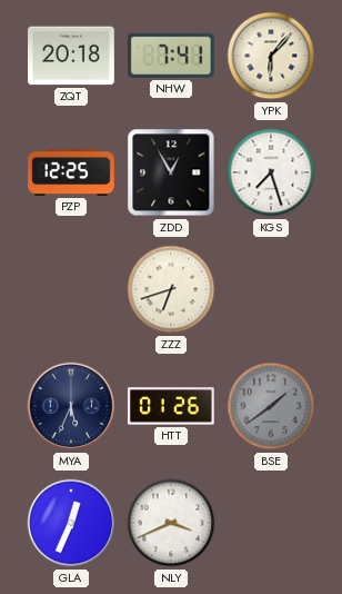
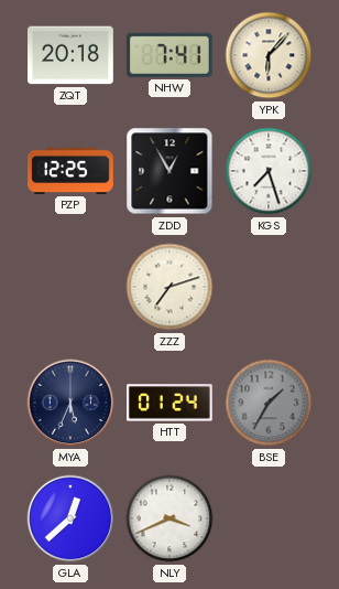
ZZZ: 6:42 -> 7:12 (169, 287)
HTT: 01:26 -> 01:24 (169, 403)
BSE: 1:39 -> 1:35 (269, 403)
GLA: 12:34 -> 12:38 (70, 518)
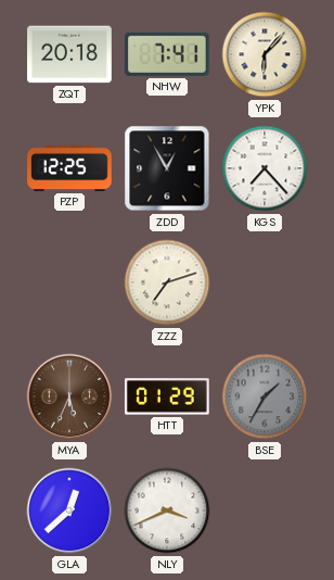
KGS: 7:27 -> 7:23 (265, 168)
MYA dial: navy -> brown (69, 396)
HTT: 01:24 -> 01:29 (167, 396)
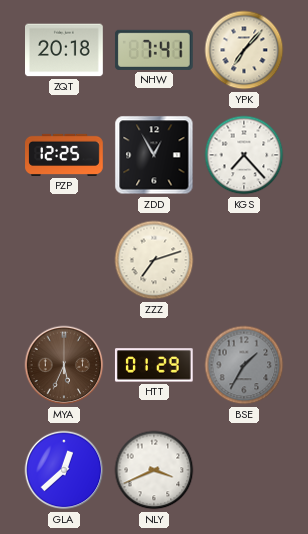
YPK: 6:07 -> 7:07 (244, 50)
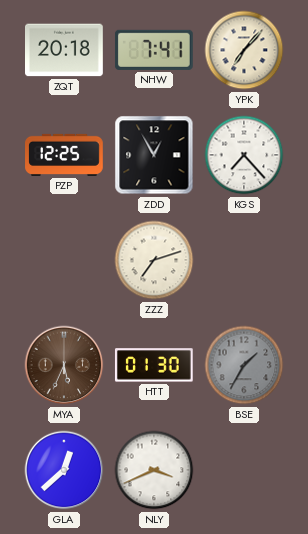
HTT: 01:29 -> 01:30 (154, 365)
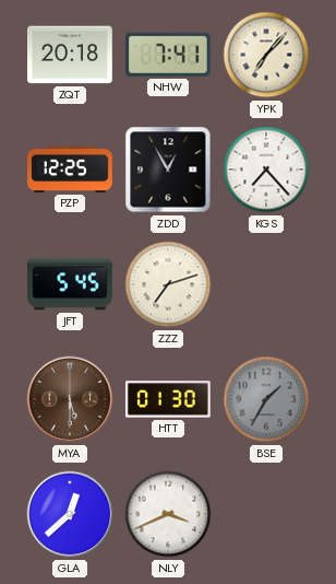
JFT: none -> 5:45 (71, 284)
MYA: 5:34 -> 5:30 (70, 399)
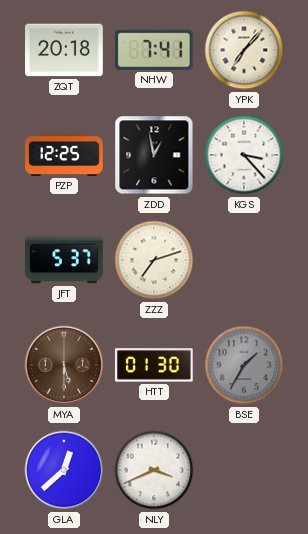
ZDD: 12:55 -> 12:58 (154, 155)
KGS: 7:23 -> 3:23 (244, 155)
JFT: 5:45 -> 5:37 (65, 260)
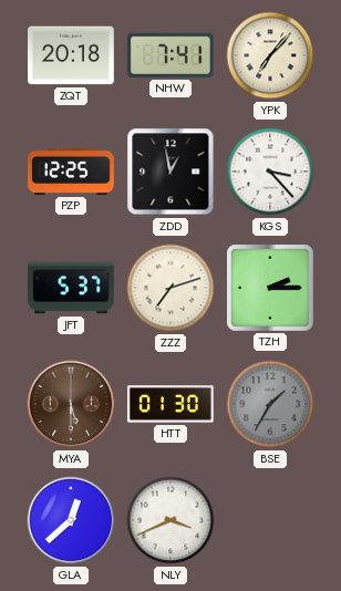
TZH: none -> 2:15 (271, 289)
